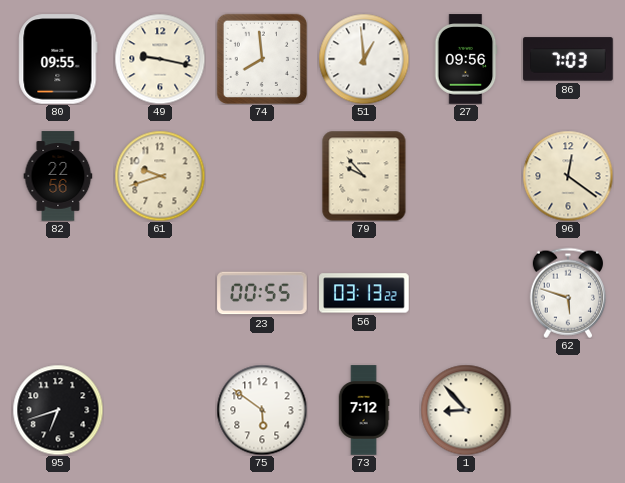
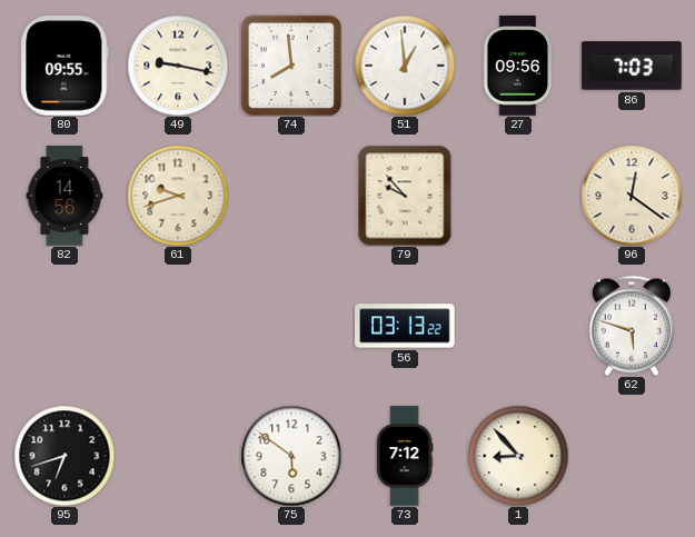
82: 22:56 -> 14:56 (64, 196)
23: 00:55 -> none (262, 293)
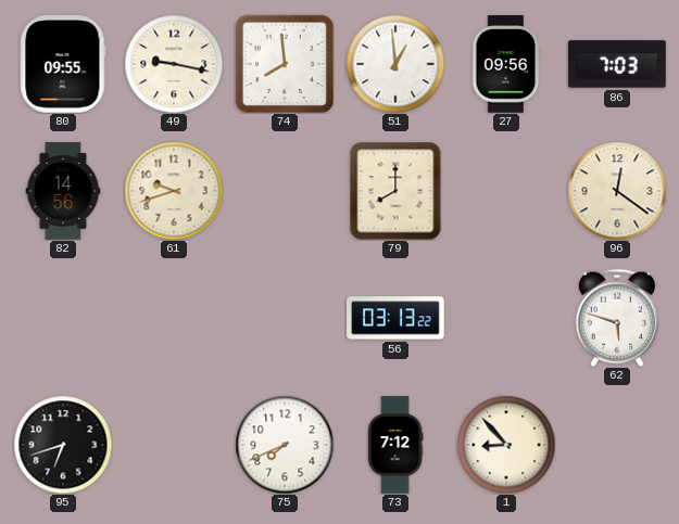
79: 9:53 -> 8:00 (395, 191)
75: 5:51 -> 7:41 (285, 445)
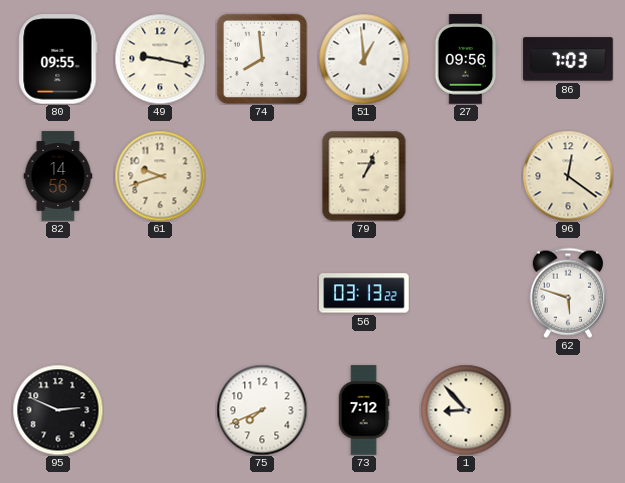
79: 8:00 -> 1:04 (364, 176)
95: 6:42 -> 2:49 (58, 410)
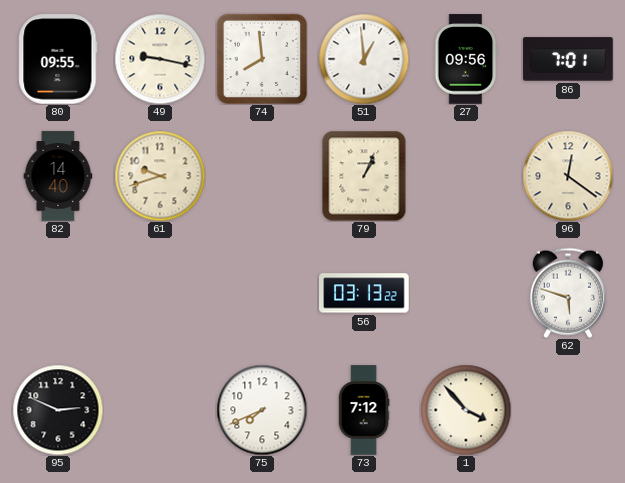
86: 7:03 -> 7:01 (568, 59)
82: 14:56 -> 14:40 (58, 176)
1: 8:53 -> 3:53 (466, 410)
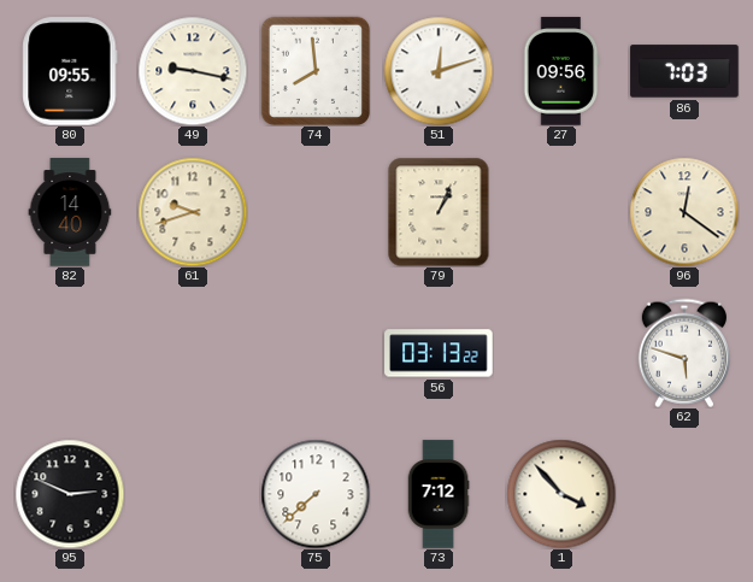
51: 12:59 -> 12:12 (439, 71)
86: 7:01 -> 7:03 (684, 71)
75: 7:41 -> 7:38 (316, 494)
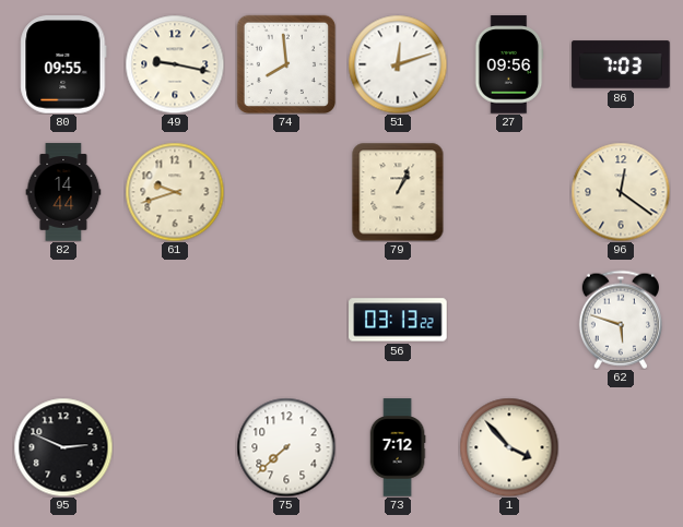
82: 14:40 -> 14:44 (63, 192)
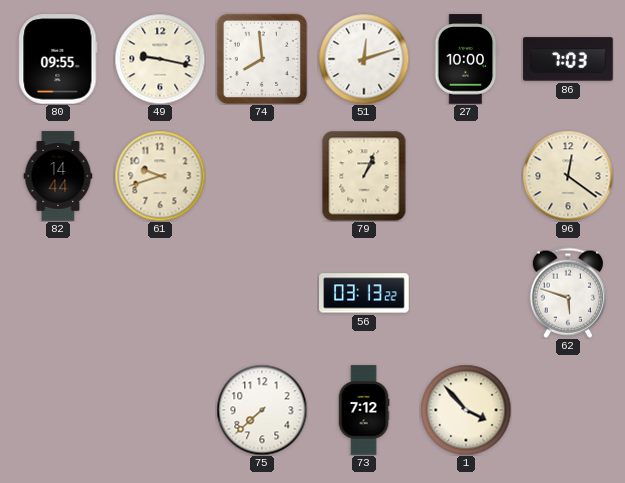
27: 09:56 -> 10:00 (466, 59)
95: 2:49 -> none (63, 447)
